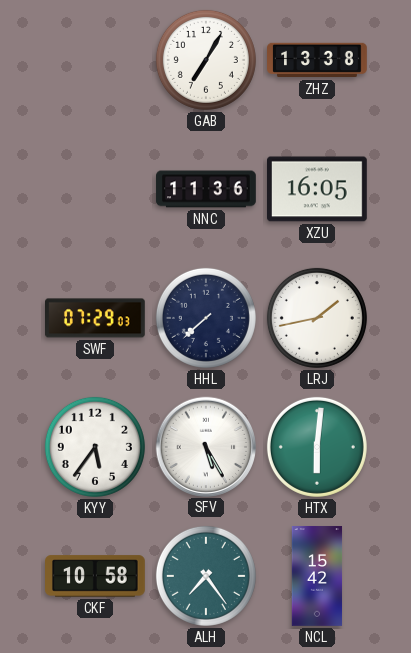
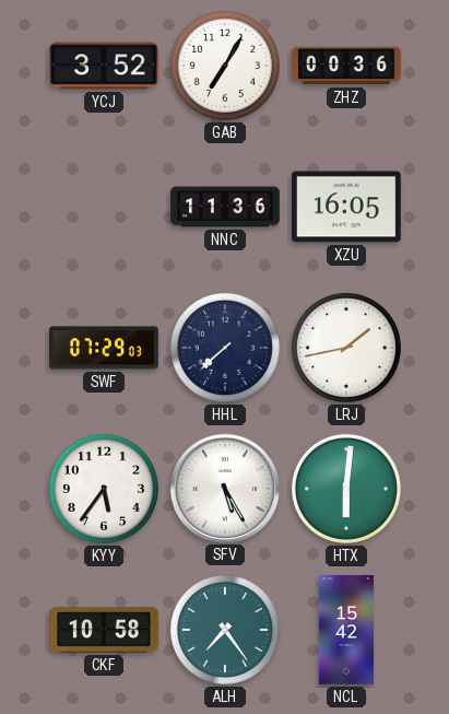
YCJ: none -> 3:52 (105, 66)
ZHZ: 13:38 -> 00:36 (346, 66)
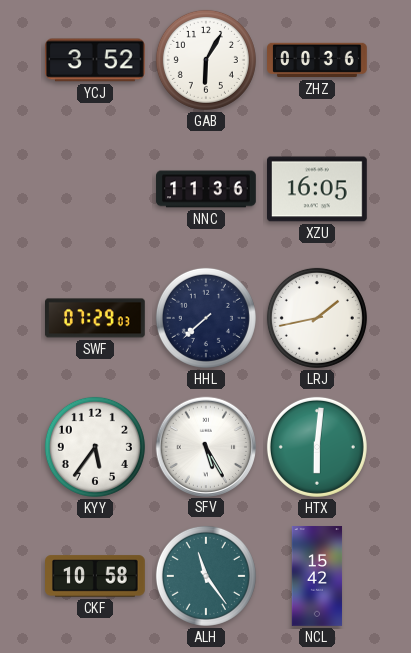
GAB: 7:05 -> 6:05 (206, 60)
ALH: 7:24 -> 11:24 (206, 576)
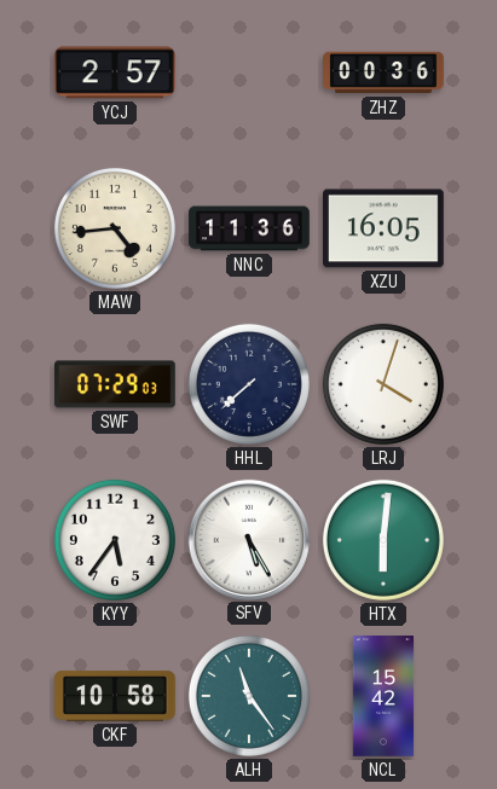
YCJ: 3:52 -> 2:57 (116, 72)
GAB: 6:05 -> none (206, 60)
MAW: none -> 4:44 (115, 228)
LRJ: 1:43 -> 4:03 (383, 384)
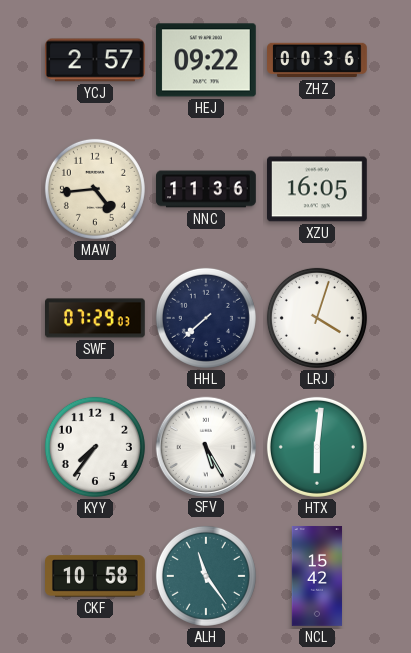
HEJ: none -> 09:22 (207, 60)
KYY: 5:36 -> 7:36 (95, 447)
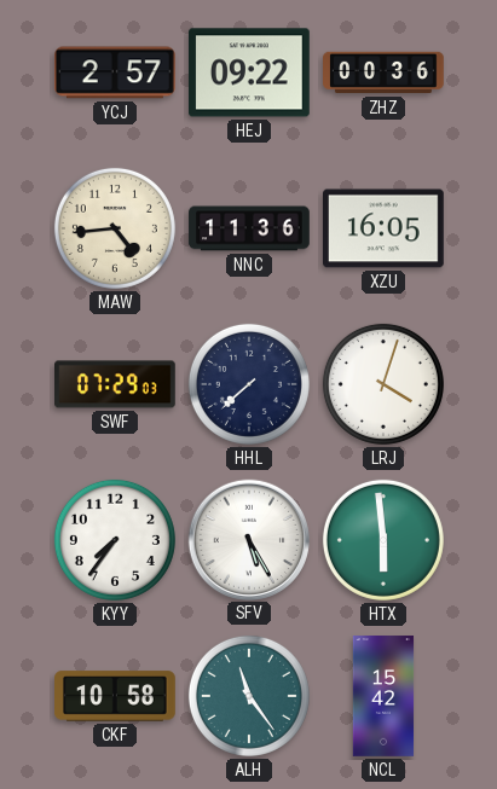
HTX: 6:01 -> 5:59 (383, 540)
